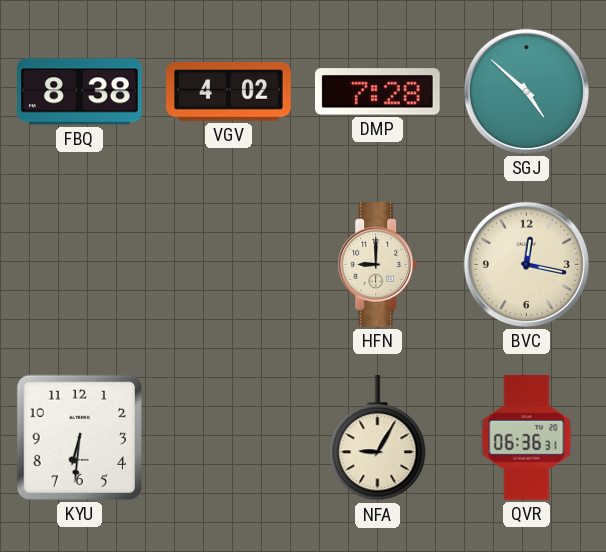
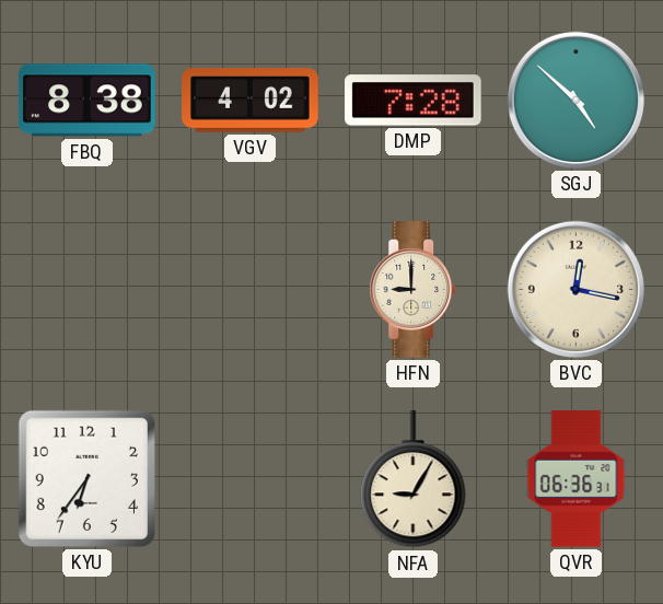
KYU: 6:31 -> 6:36 (86, 478)
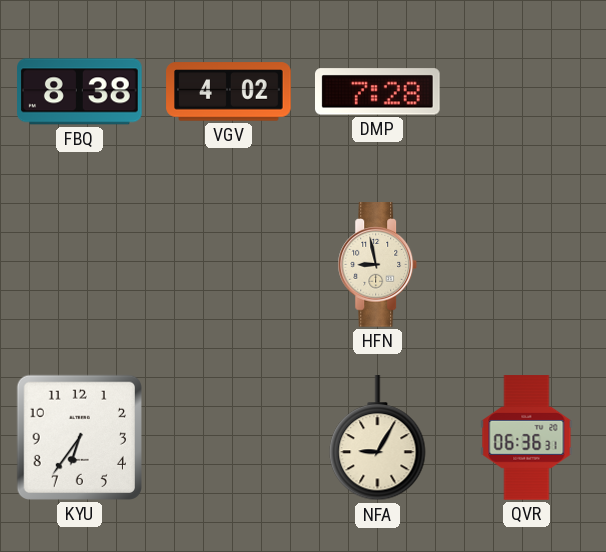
SGJ: 4:52 -> none (575, 100)
HFN: 9:00 -> 8:58 (378, 265)
BVC: 12:17 -> none (575, 289)
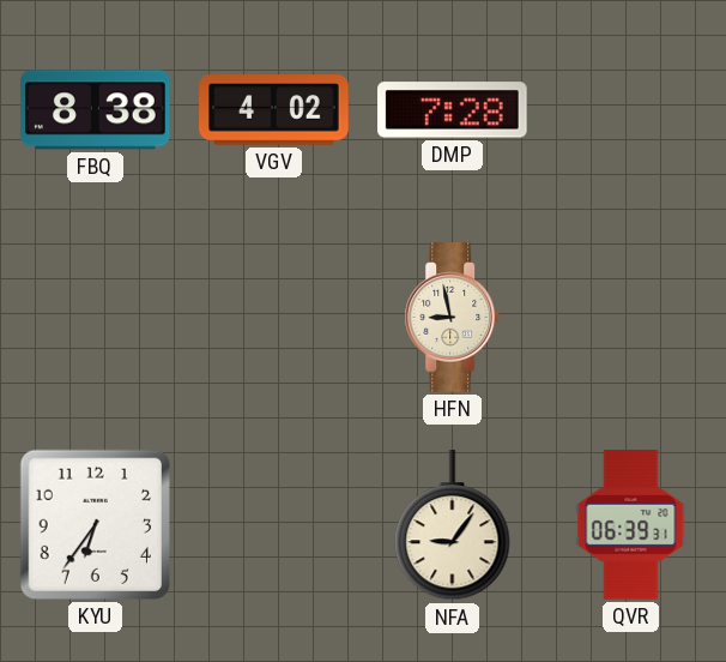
NFA: 9:05 -> 9:06 (453, 525)
QVR: 06:36 -> 06:39 (631, 525)
